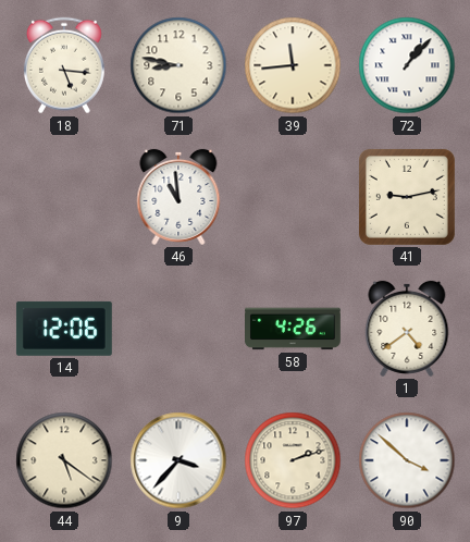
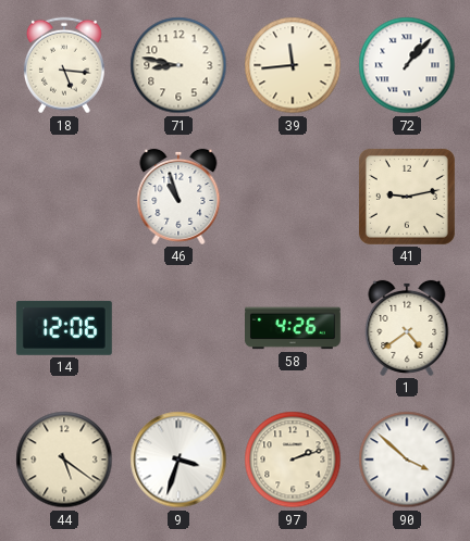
46: 10:59 -> 10:57 (178, 197)
9: 3:37 -> 3:33 (178, 460)
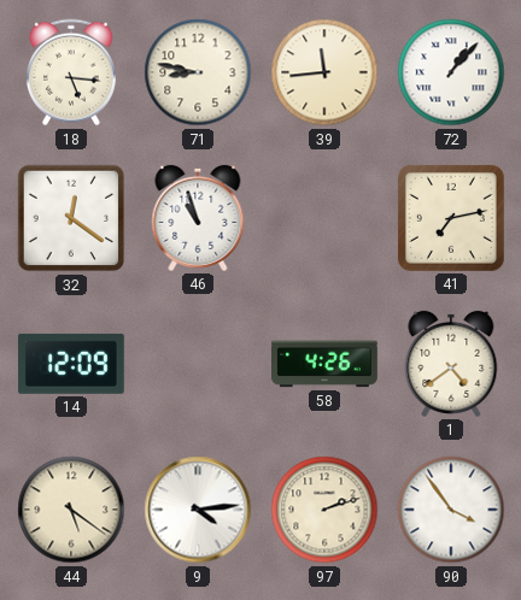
32: none -> 12:21 (71, 218)
41: 9:13 -> 7:13 (451, 218)
14: 12:06 -> 12:09 (71, 364)
9: 3:33 -> 4:14 (198, 510)
90: 3:52 -> 3:54 (451, 510)
